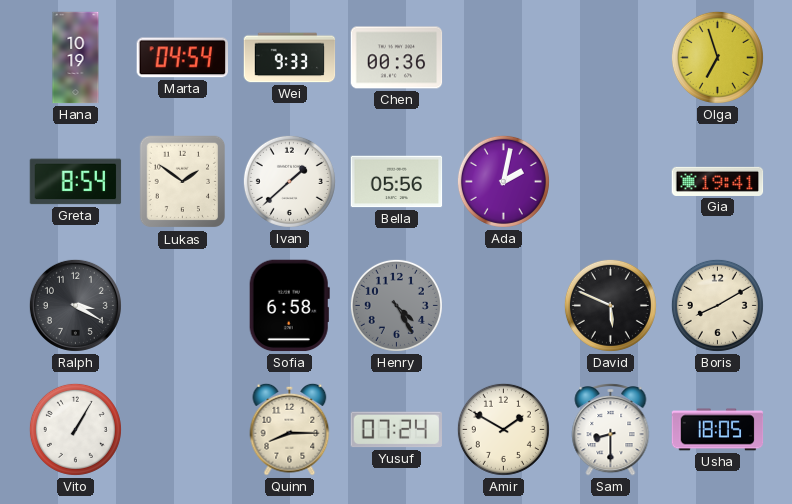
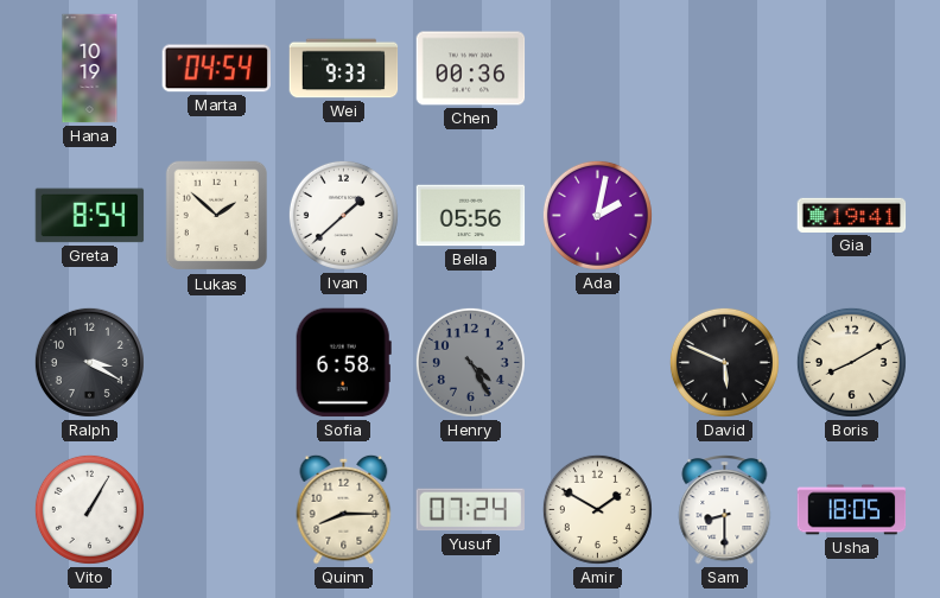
Olga: 6:57 -> none (717, 57)
Lukas: 1:51 -> 1:52 (216, 216)
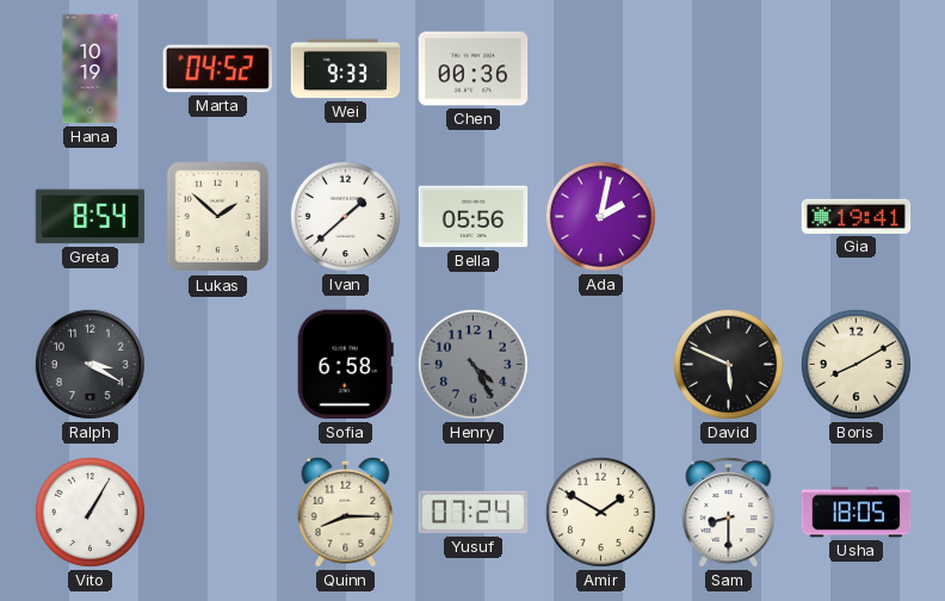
Marta: 04:54 -> 04:52 (217, 69)
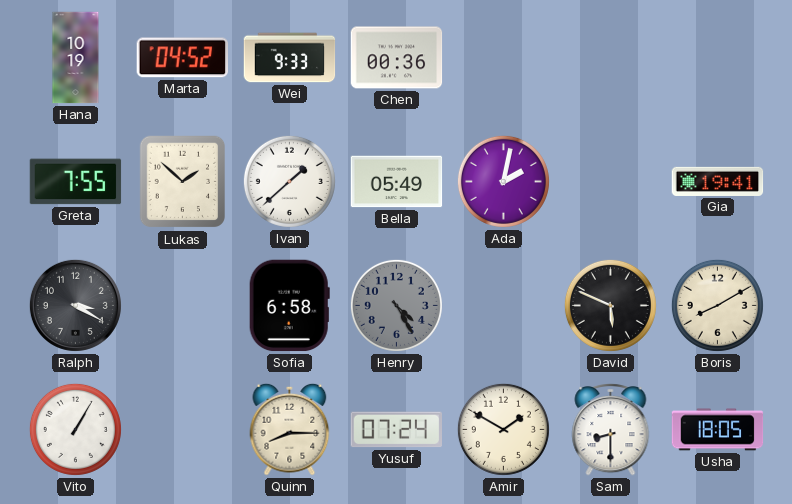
Greta: 8:54 -> 7:55 (76, 182)
Bella: 05:56 -> 05:49 (397, 182)
